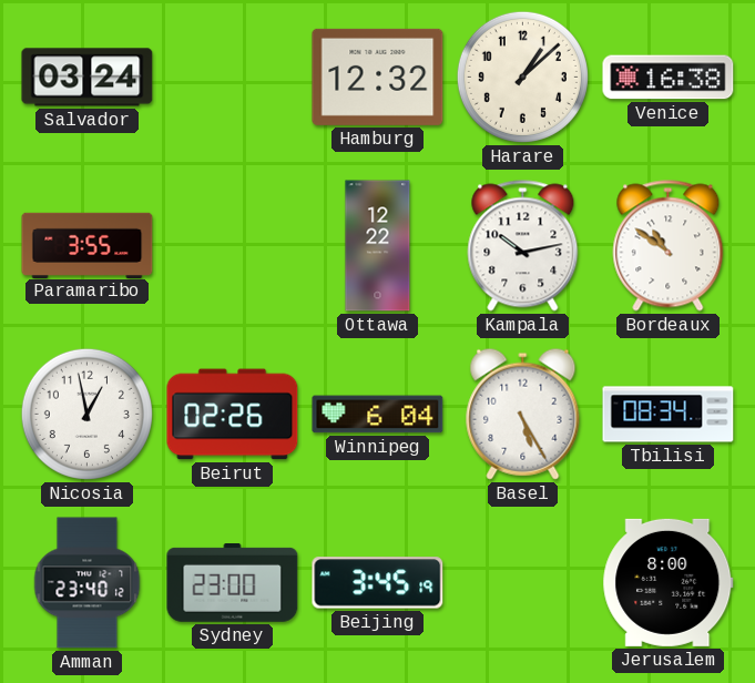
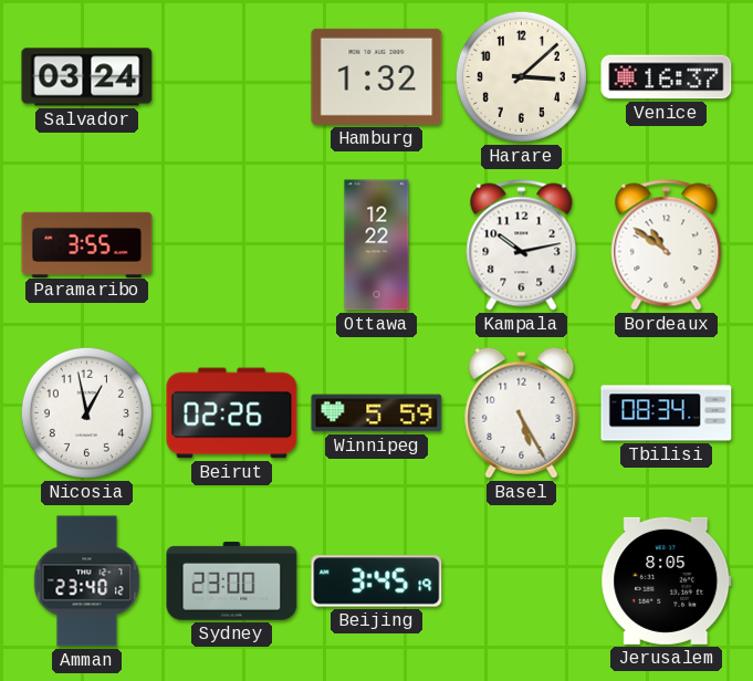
Hamburg: 12:32 -> 1:32 (377, 76)
Harare: 1:08 -> 3:08 (521, 76)
Venice: 16:38 -> 16:37 (667, 77)
Winnipeg: 6:04 -> 5:59 (377, 413)
Jerusalem: 8:00 -> 8:05 (667, 580)
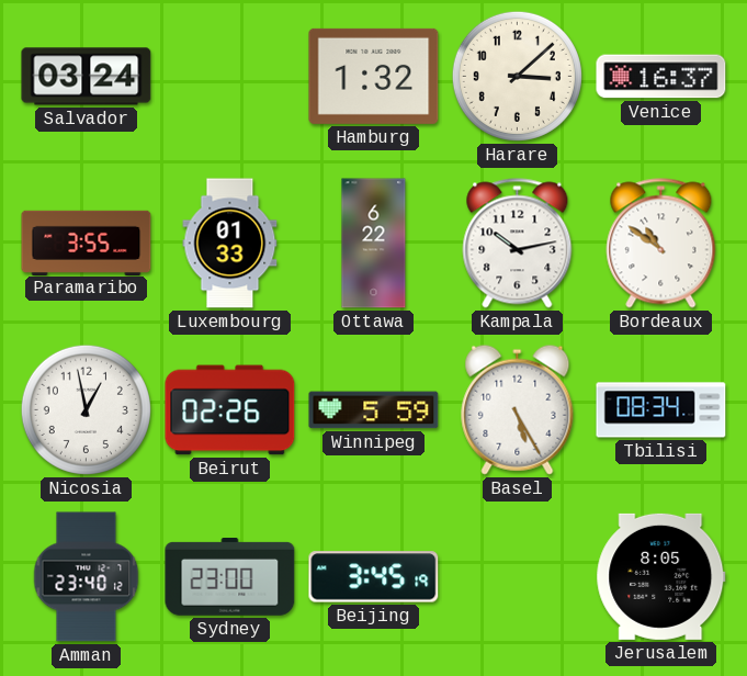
Luxembourg: none -> 01:33 (230, 244)
Ottawa: 12:22 -> 6:22 (374, 244)
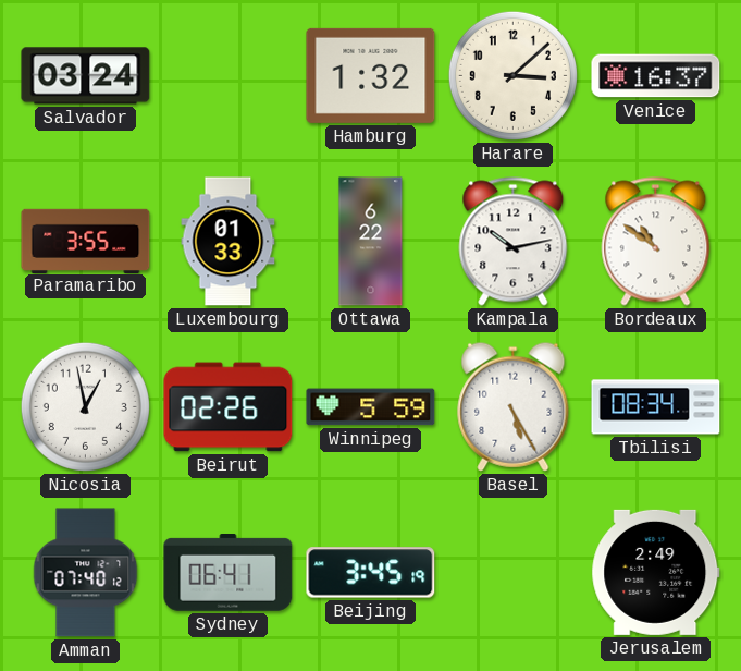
Amman: 23:40 -> 07:40 (86, 573)
Sydney: 23:00 -> 06:41 (229, 573)
Jerusalem: 8:05 -> 2:49 (656, 572)
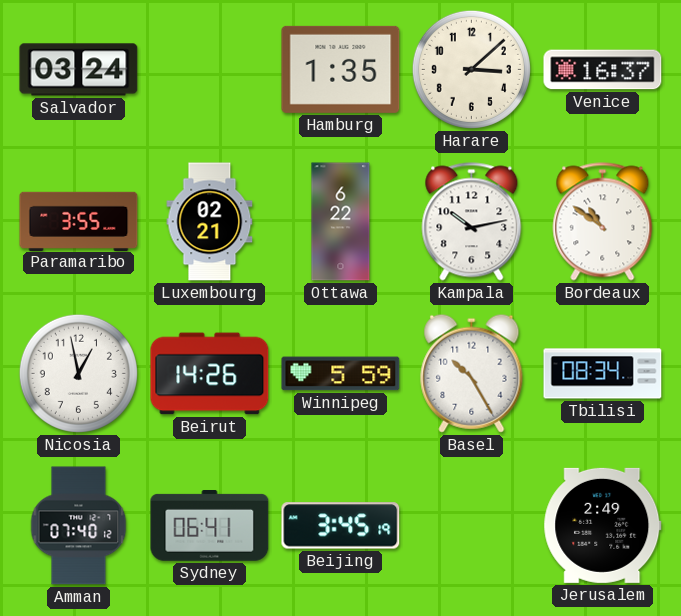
Hamburg: 1:32 -> 1:35 (341, 69)
Luxembourg: 01:33 -> 02:21 (210, 222)
Beirut: 02:26 -> 14:26 (210, 374)
Basel: 5:25 -> 10:25 (472, 373)
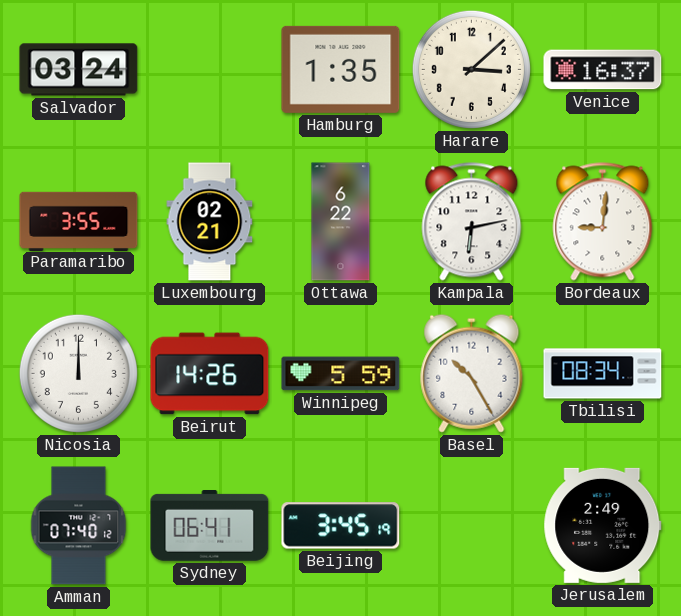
Kampala: 10:13 -> 6:13 (472, 222)
Bordeaux: 10:51 -> 9:01 (603, 222)
Nicosia: 12:58 -> 12:00 (78, 373)
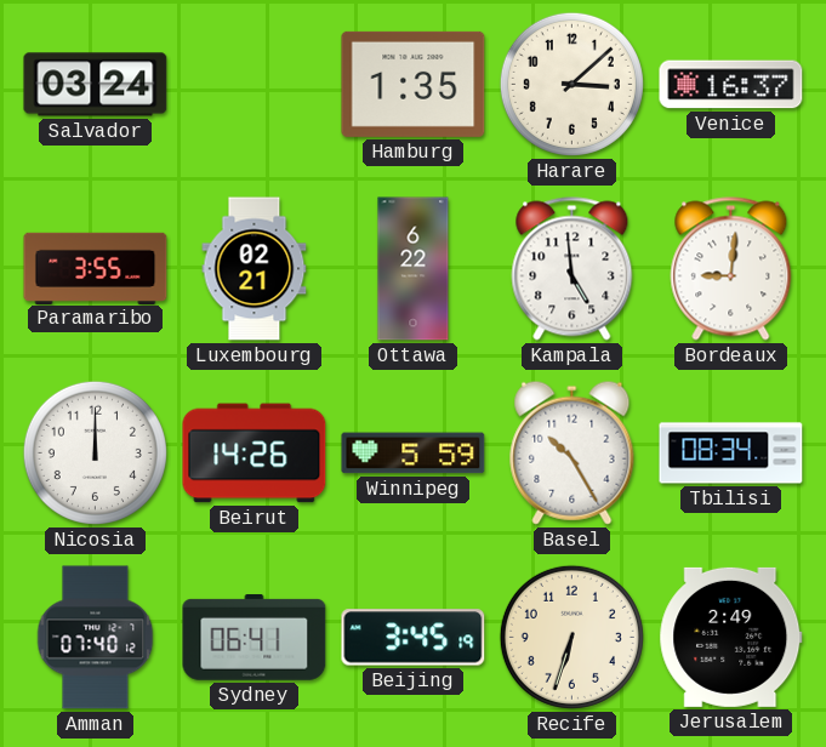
Kampala: 6:13 -> 4:59 (572, 269)
Recife: none -> 6:33 (571, 637)
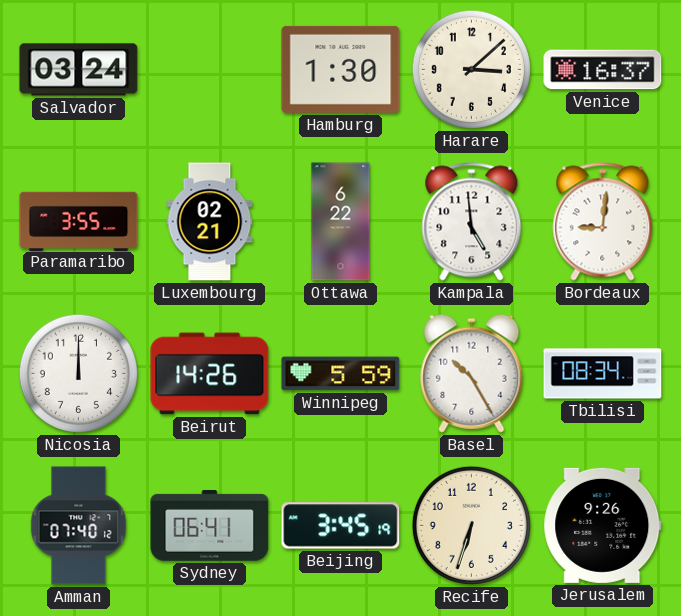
Hamburg: 1:35 -> 1:30 (341, 69)
Jerusalem: 2:49 -> 9:26 (603, 525)
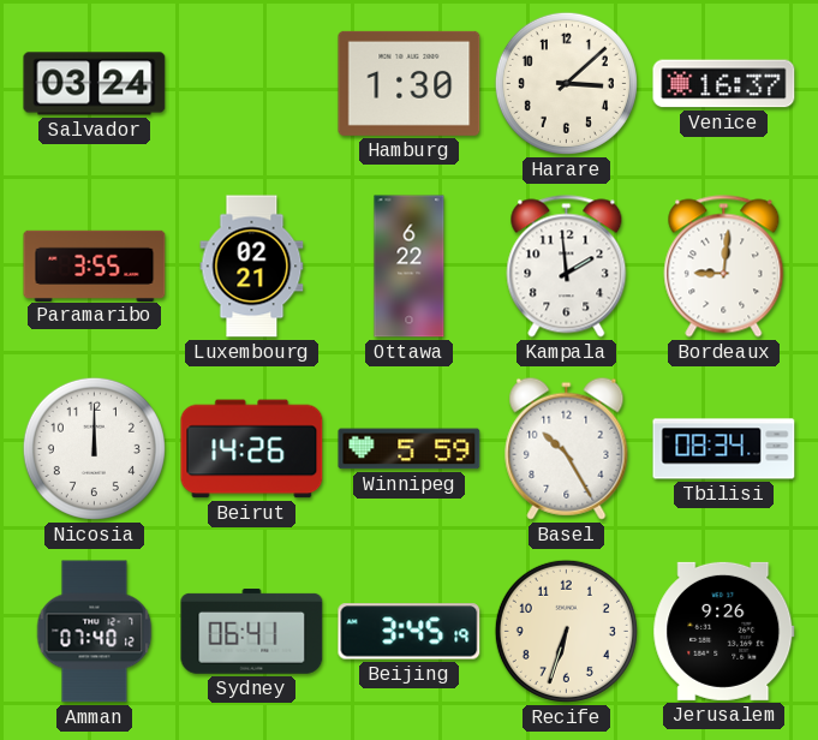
Kampala: 4:59 -> 1:59 (567, 267)
